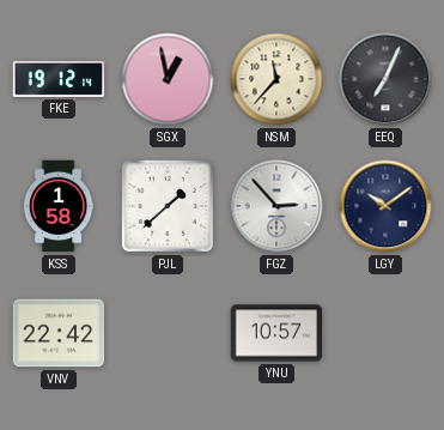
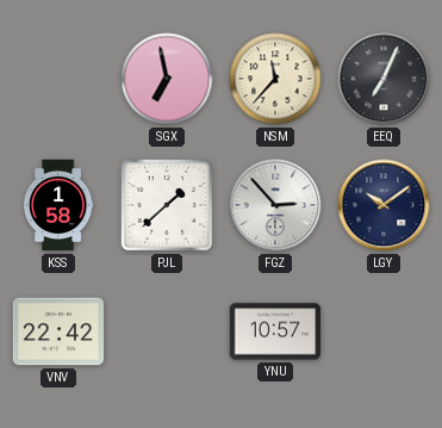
FKE: 19:12 -> none (59, 79)
SGX: 12:58 -> 6:58 (167, 79)
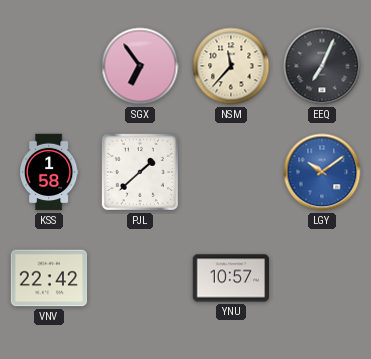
SGX: 6:58 -> 6:54 (140, 66)
FGZ: 2:53 -> none (275, 205)
LGY dial: navy -> blue (322, 172)
